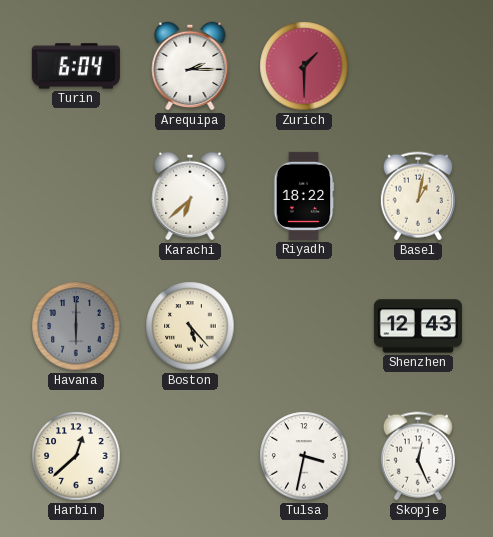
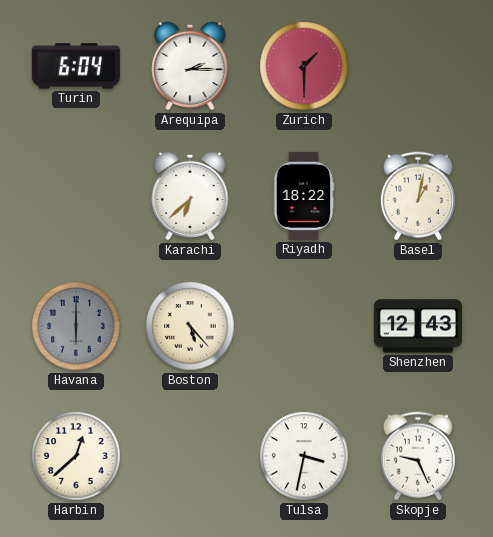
Skopje: 12:26 -> 9:26 (418, 456)
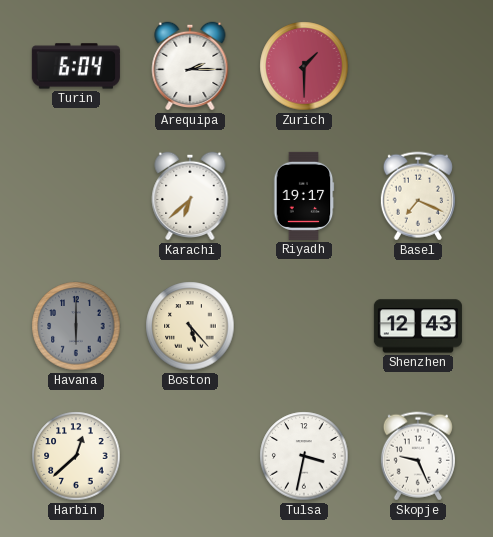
Riyadh: 18:22 -> 19:17 (304, 196)
Basel: 1:02 -> 7:19 (418, 196)
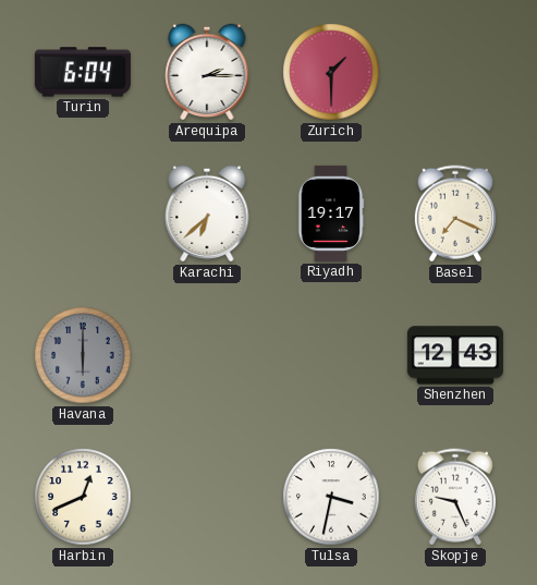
Boston: 5:23 -> none (190, 326)
Harbin: 12:38 -> 12:41 (83, 497)
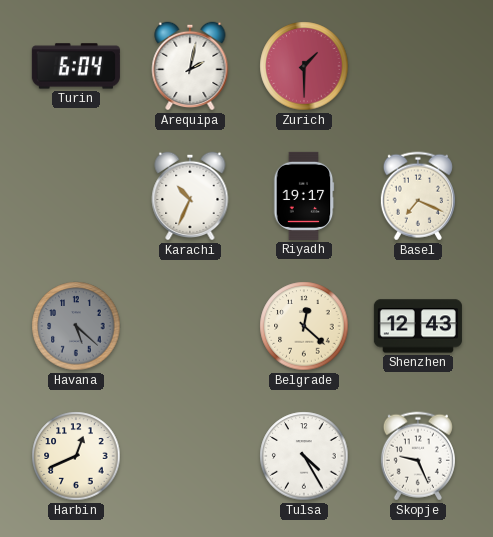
Arequipa: 2:15 -> 2:02 (190, 66)
Karachi: 6:38 -> 10:34 (190, 196)
Havana: 6:00 -> 5:22 (76, 326)
Belgrade: none -> 12:22 (304, 326)
Tulsa: 3:32 -> 4:25 (304, 456)
